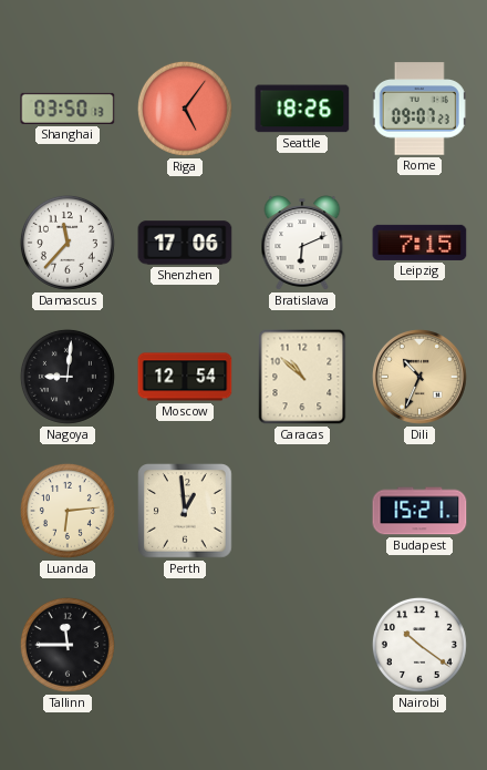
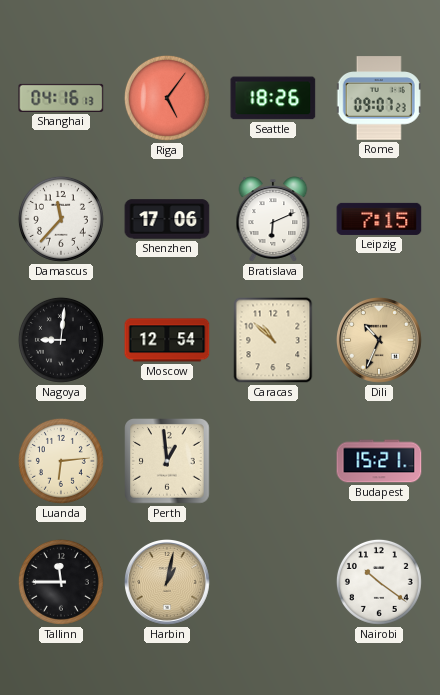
Shanghai: 03:50 -> 04:16 (61, 98)
Harbin: none -> 1:02 (168, 583)
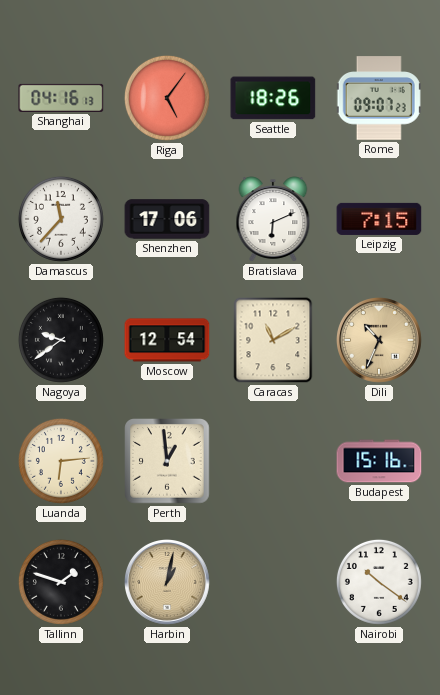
Nagoya: 9:01 -> 9:39 (61, 340)
Caracas: 10:52 -> 11:10 (273, 340)
Budapest: 15:21 -> 15:16 (379, 461)
Tallinn: 11:45 -> 1:48 (61, 582)
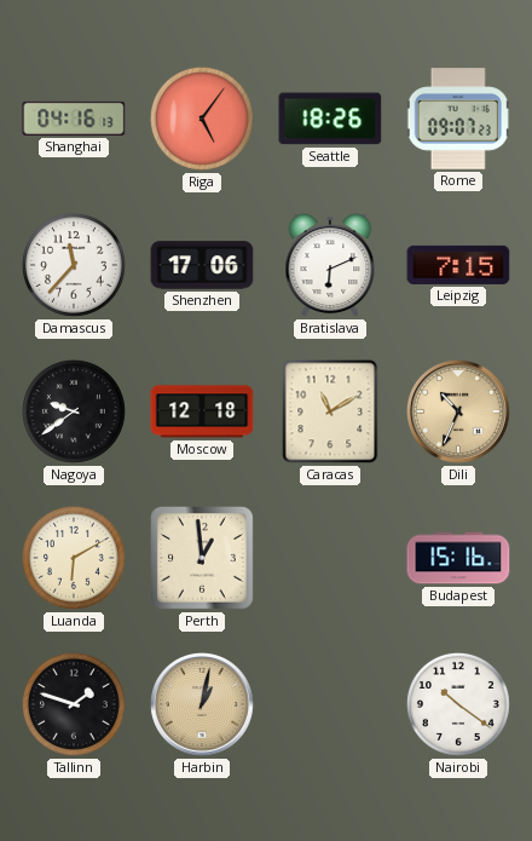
Moscow: 12:54 -> 12:18 (202, 411)
Luanda: 6:14 -> 6:10 (74, 558)
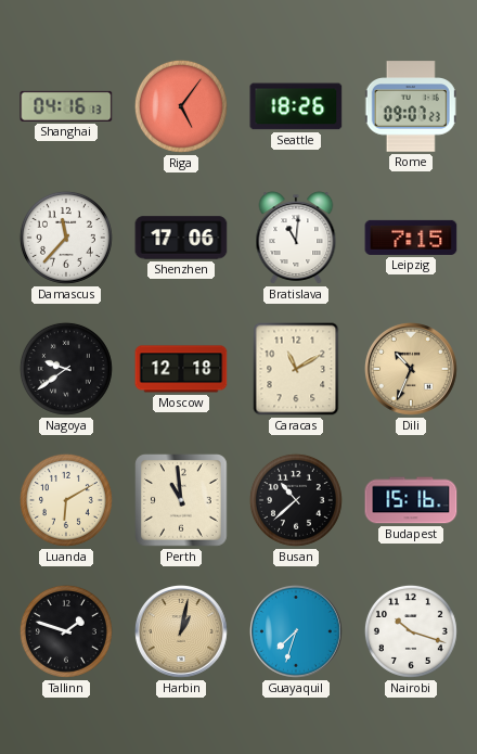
Bratislava: 6:11 -> 11:01 (296, 238)
Perth: 12:59 -> 10:59 (182, 501)
Busan: none -> 10:38 (296, 500)
Guayaquil: none -> 7:33 (297, 632)
Nairobi: 10:21 -> 10:18 (411, 631)
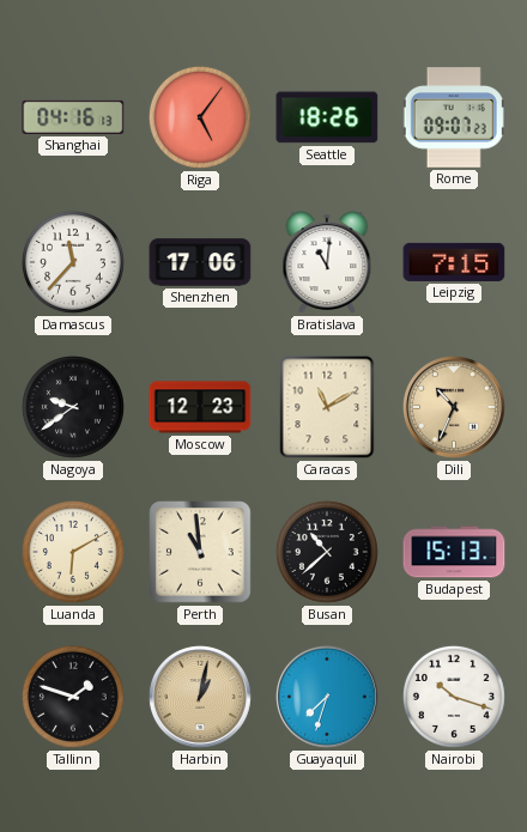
Moscow: 12:18 -> 12:23 (200, 407)
Budapest: 15:16 -> 15:13 (454, 552)
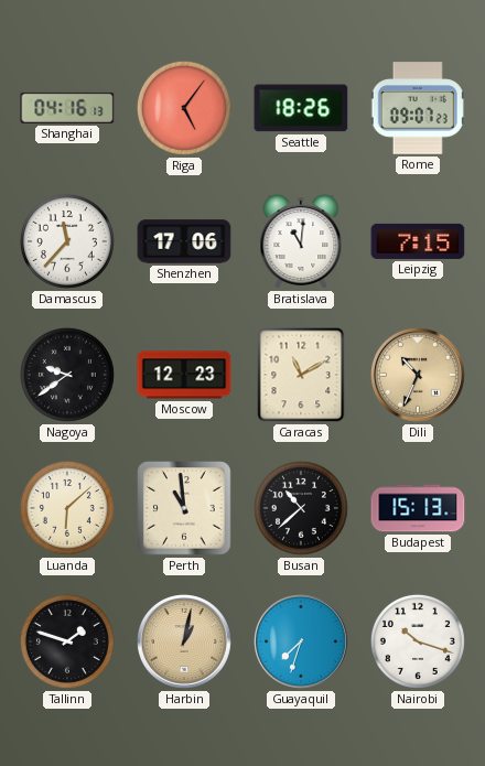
Luanda: 6:10 -> 6:08 (67, 508)
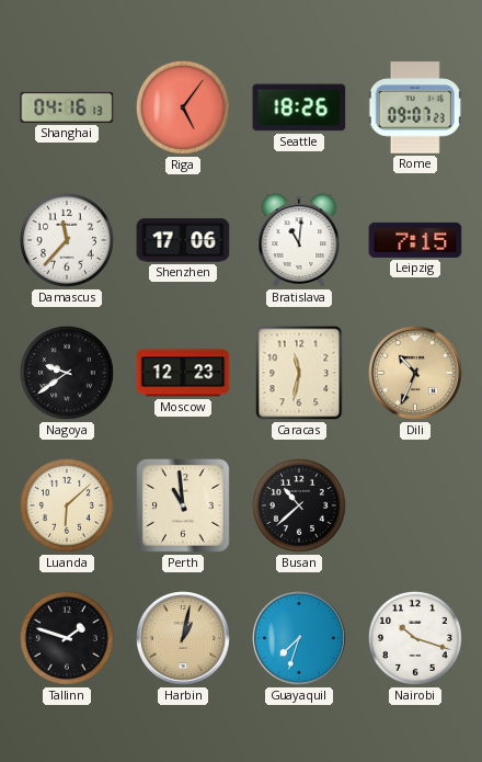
Caracas: 11:10 -> 11:32 (299, 373)
Budapest: 15:13 -> none (418, 508)
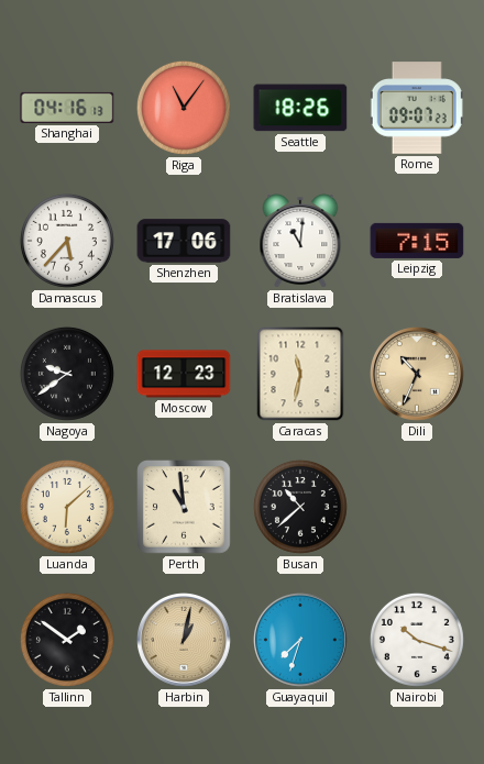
Riga: 5:06 -> 11:06 (184, 108)
Damascus: 11:37 -> 5:37 (67, 241)
Tallinn: 1:48 -> 1:51 (67, 640)
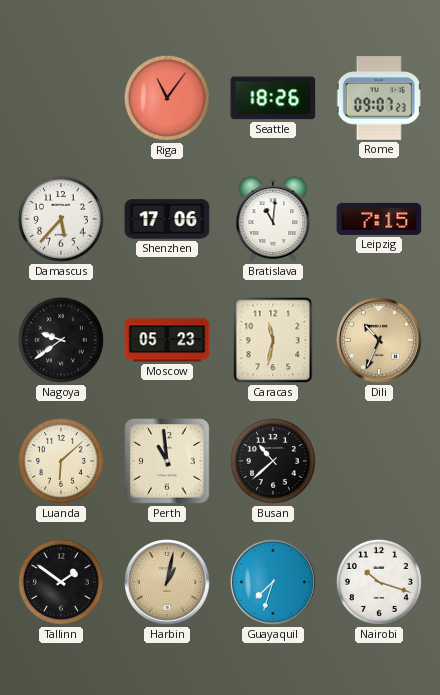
Shanghai: 04:16 -> none (67, 108)
Moscow: 12:23 -> 05:23 (167, 340)
